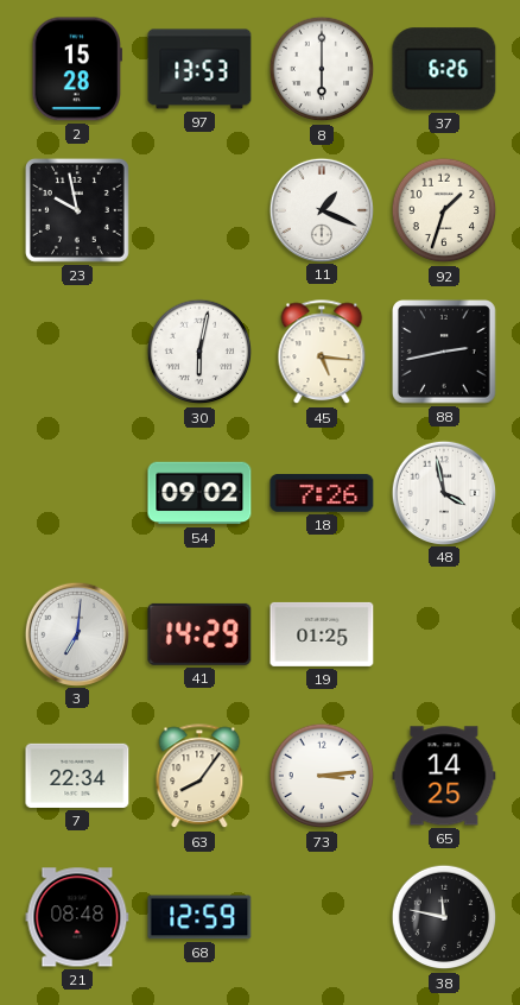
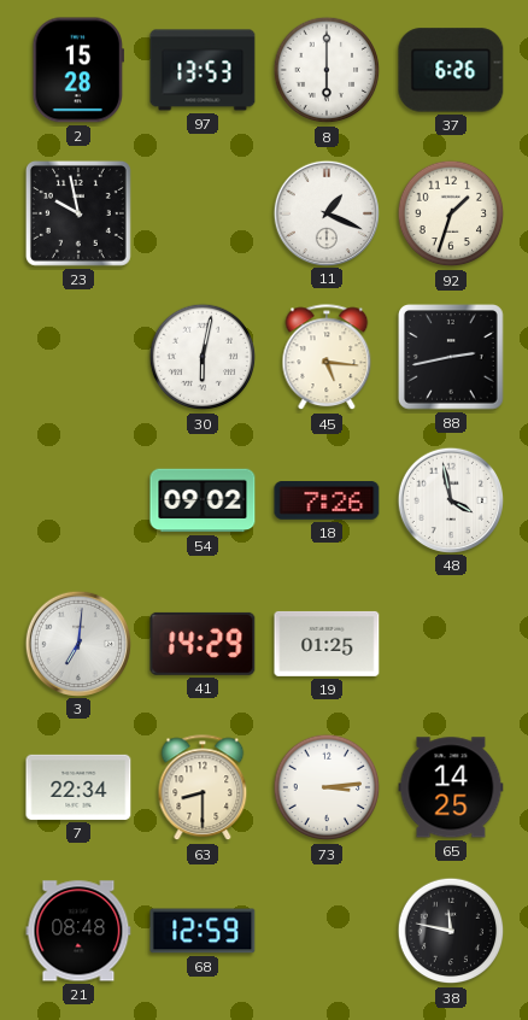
63: 8:06 -> 8:30 (203, 789)
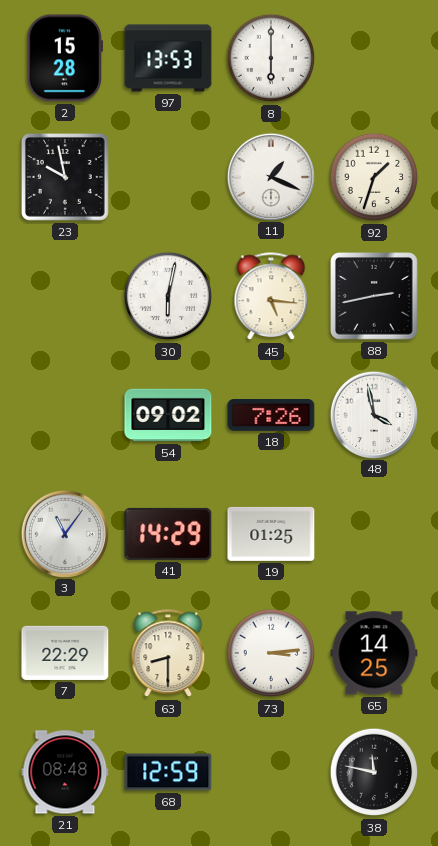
37: 6:26 -> none (451, 70)
3: 7:01 -> 11:06 (64, 533)
7: 22:34 -> 22:29 (65, 653)
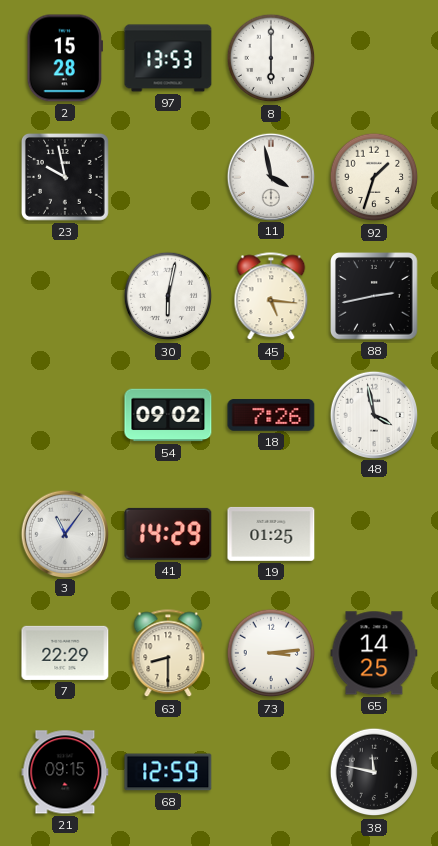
11: 1:19 -> 3:58 (270, 176)
21: 08:48 -> 09:15 (65, 772)
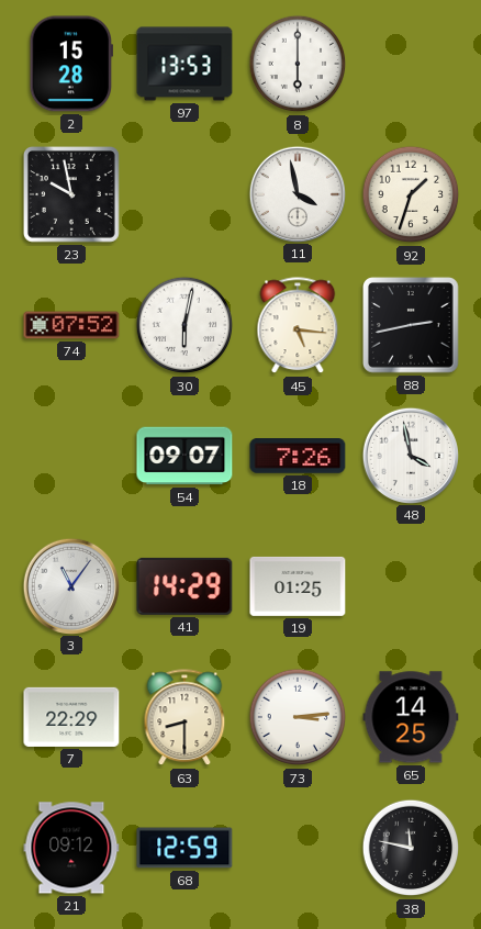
74: none -> 07:52 (71, 325)
54: 09:02 -> 09:07 (184, 456)
21: 09:15 -> 09:12 (71, 848)
